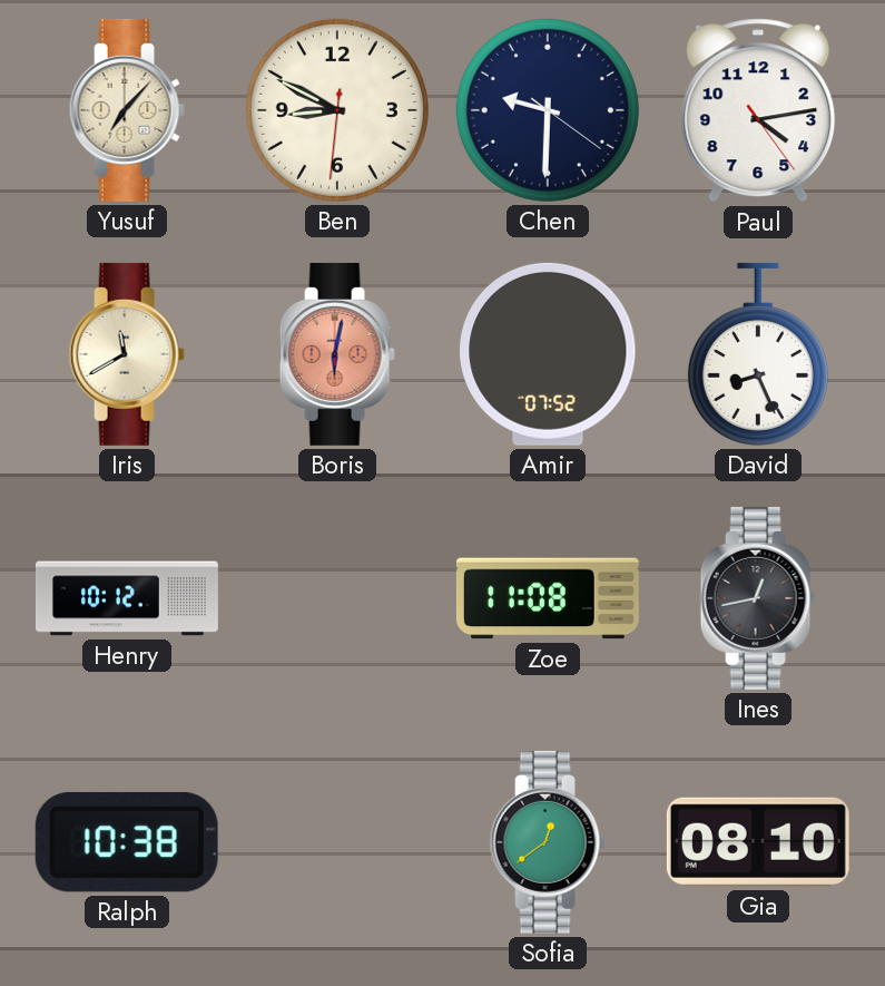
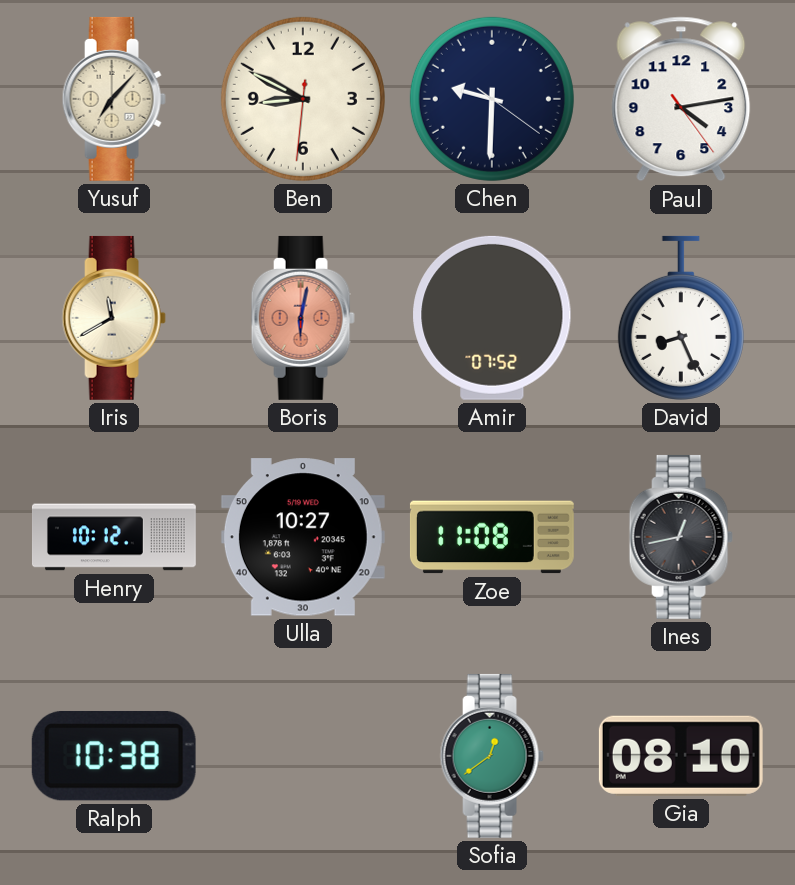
Ulla: none -> 10:27 (303, 537)
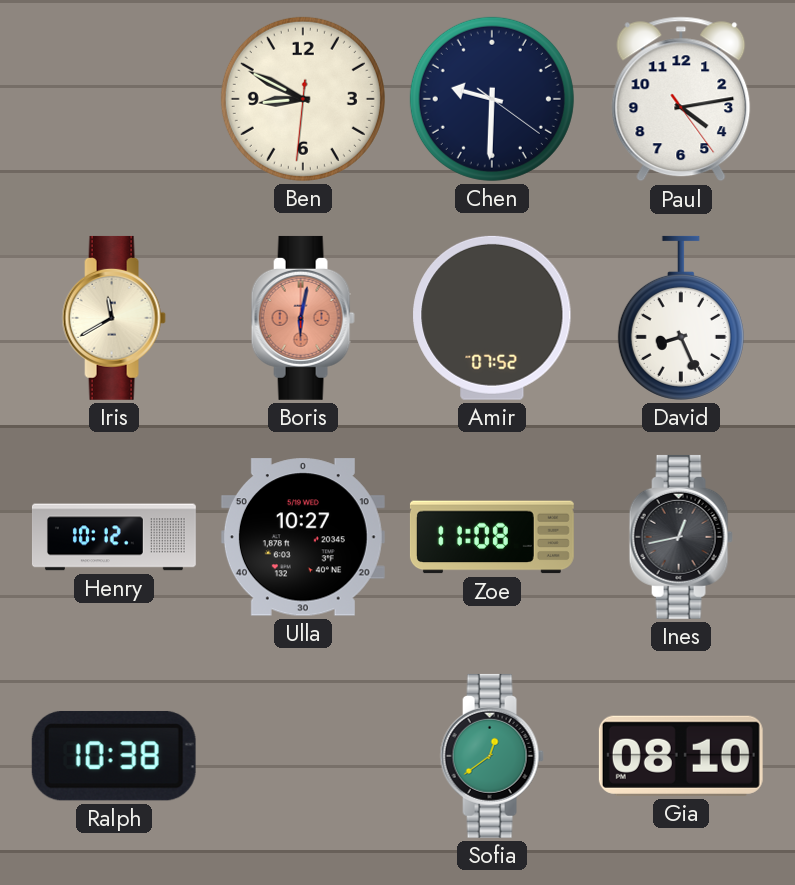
Yusuf: 7:07 -> none (114, 99)
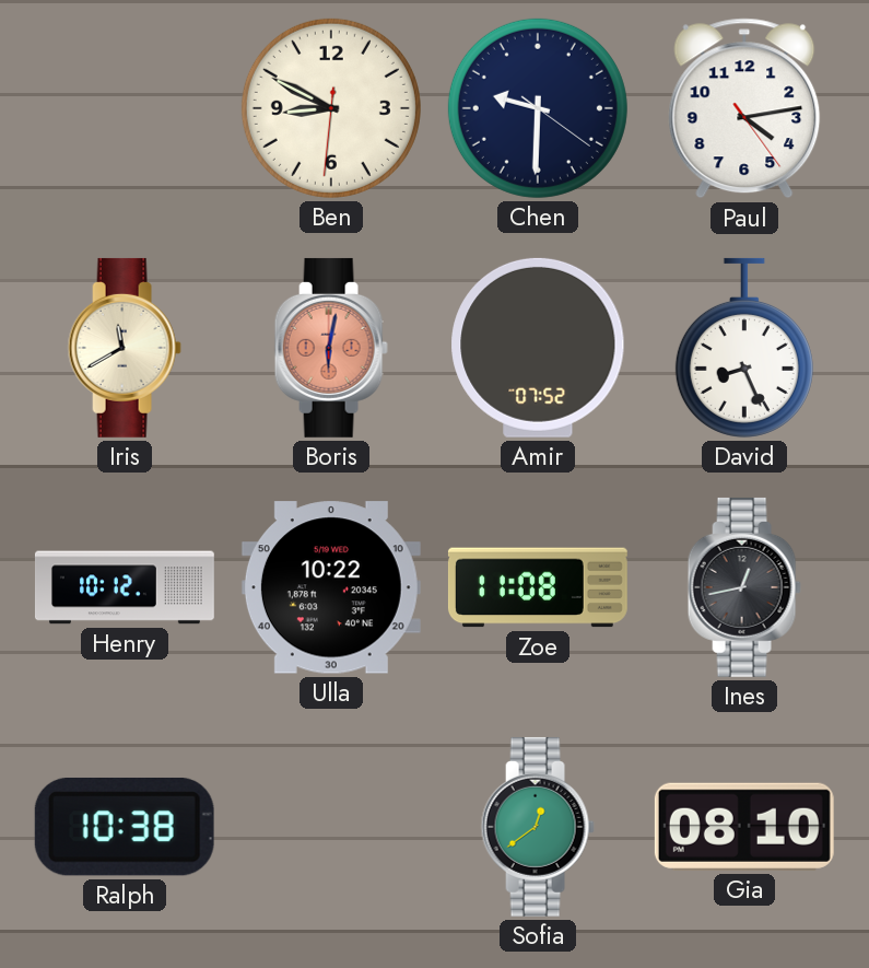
Ulla: 10:27 -> 10:22 (331, 587)
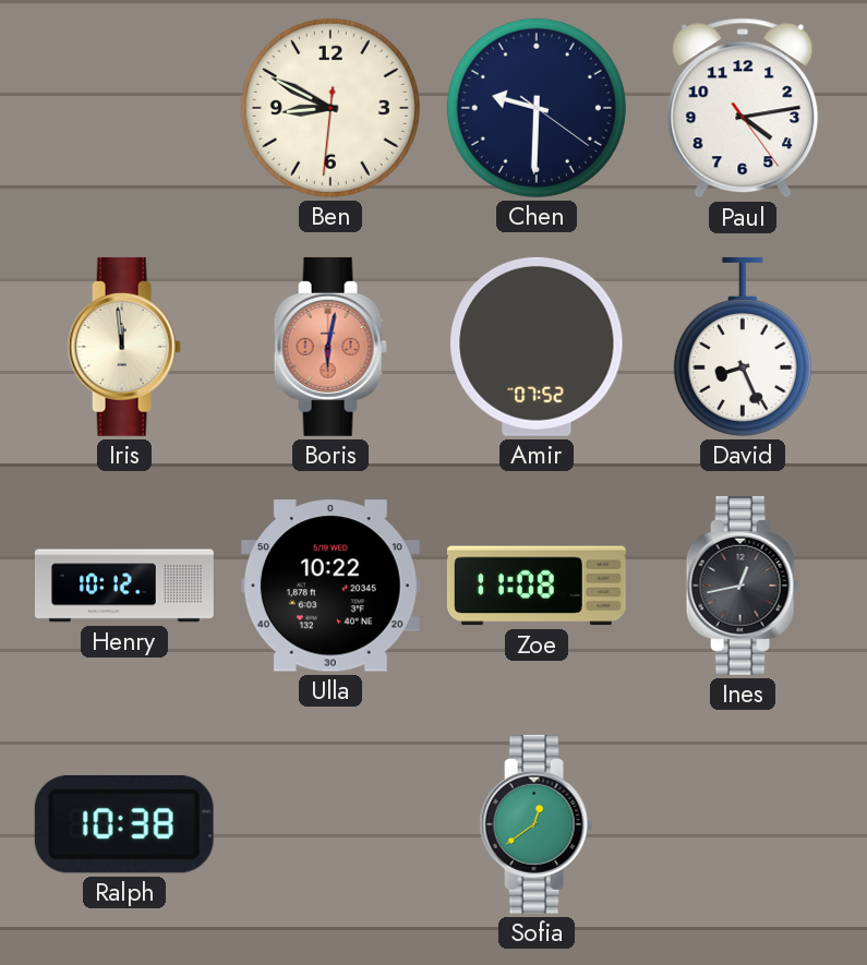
Iris: 11:40 -> 11:59 (124, 347)
Gia: 08:10 -> none (744, 827)
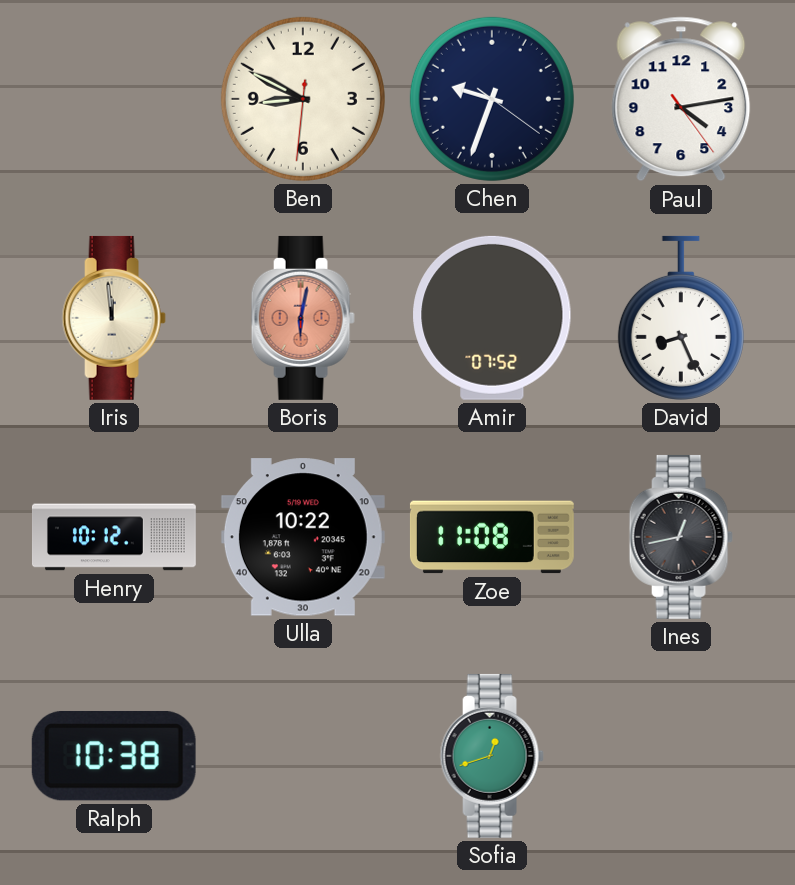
Chen: 9:30 -> 9:33 (492, 99)
Sofia: 12:39 -> 12:42 (492, 756)
